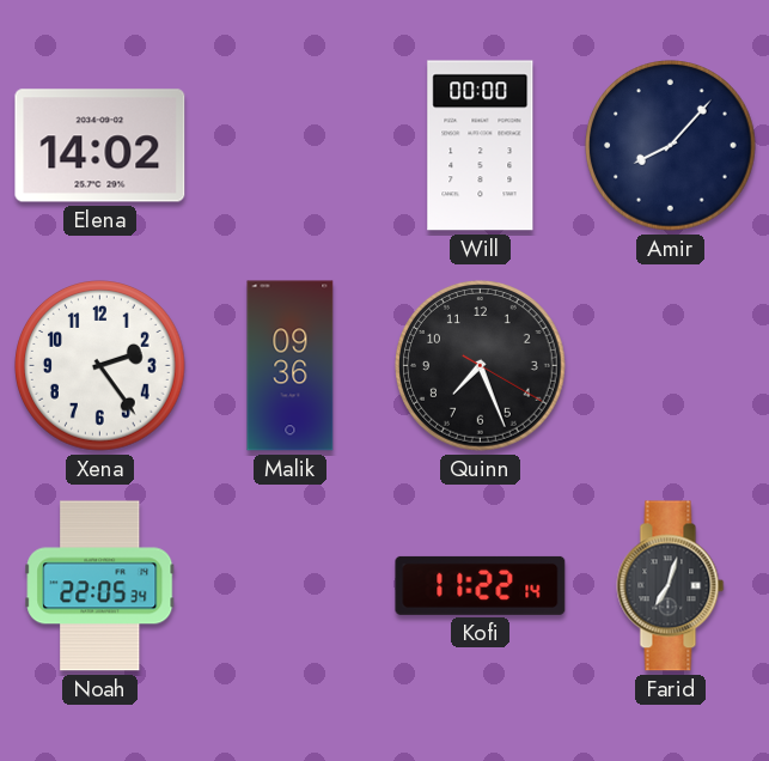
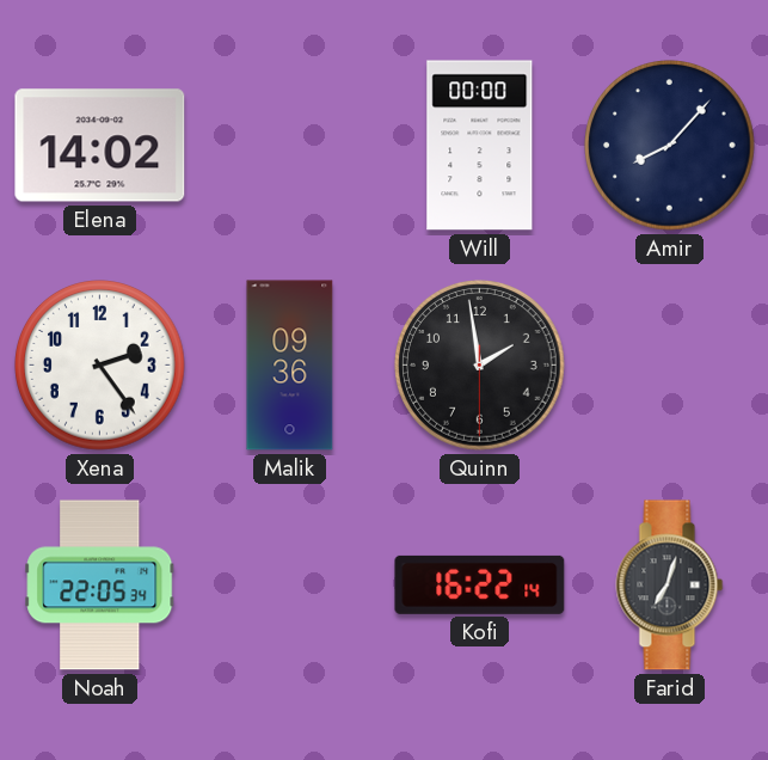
Quinn: 7:26 -> 1:58 (480, 366)
Kofi: 11:22 -> 16:22 (480, 584)
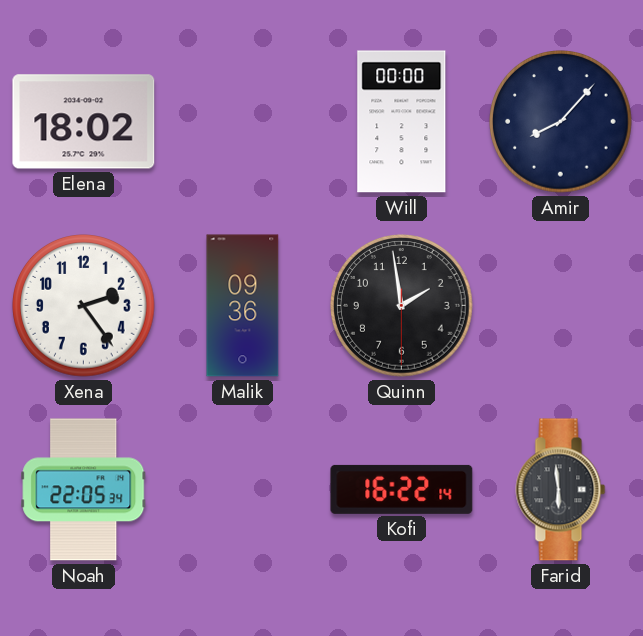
Elena: 14:02 -> 18:02 (84, 122)
Farid: 7:03 -> 5:59 (561, 490)
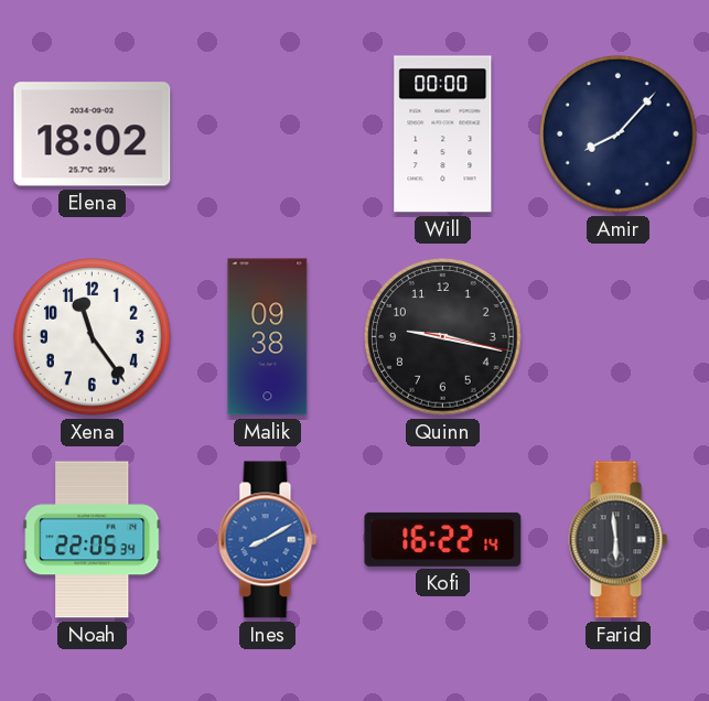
Xena: 2:24 -> 11:24 (93, 337)
Malik: 09:36 -> 09:38 (268, 337)
Quinn: 1:58 -> 9:17 (443, 337)
Ines: none -> 8:10 (268, 540)
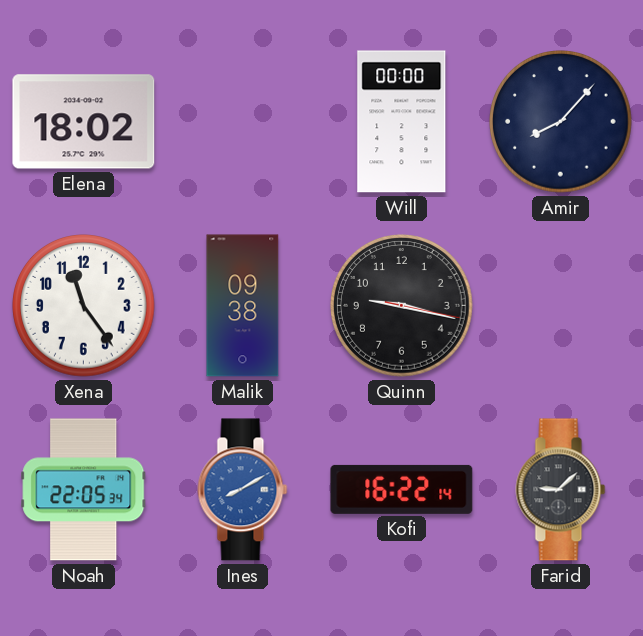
Farid: 5:59 -> 9:08 (561, 490)
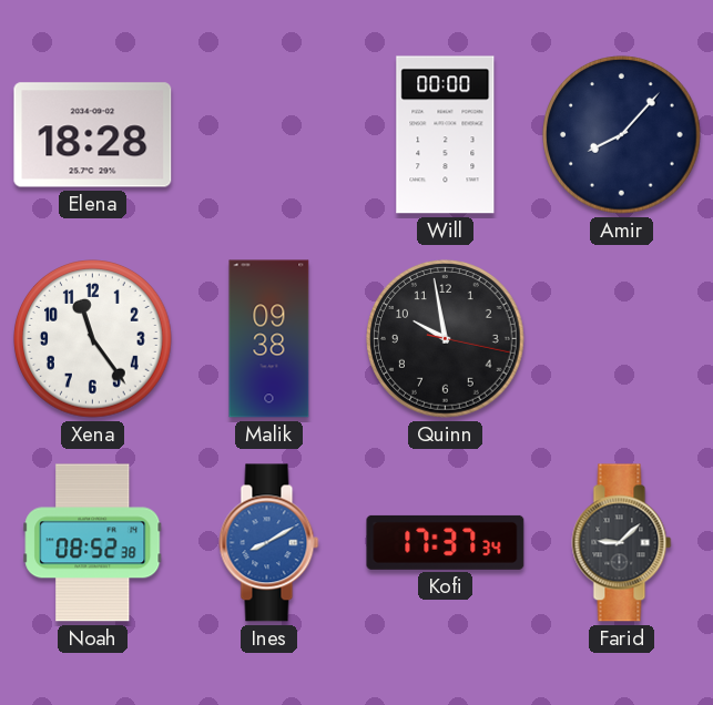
Elena: 18:02 -> 18:28 (93, 135)
Quinn: 9:17 -> 9:58 (446, 339)
Noah: 22:05 -> 08:52 (93, 543)
Kofi: 16:22 -> 17:37 (446, 542)
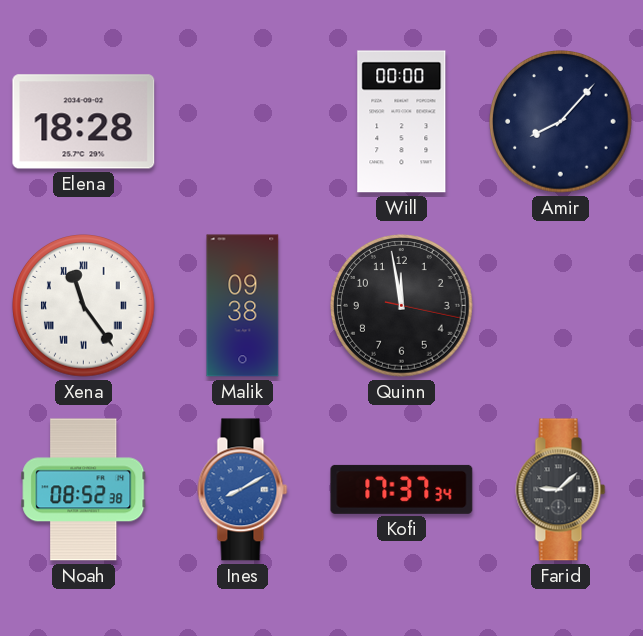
Xena numerals: Arabic -> Roman (84, 306)
Quinn: 9:58 -> 11:58 (402, 306)
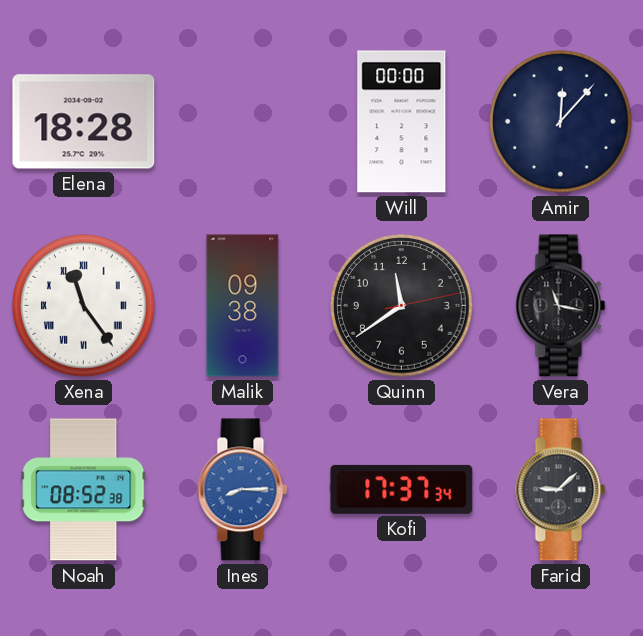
Amir: 8:07 -> 12:07 (561, 122)
Quinn: 11:58 -> 11:39 (402, 306)
Vera: none -> 11:17 (561, 306)
Ines: 8:10 -> 8:15 (243, 490)
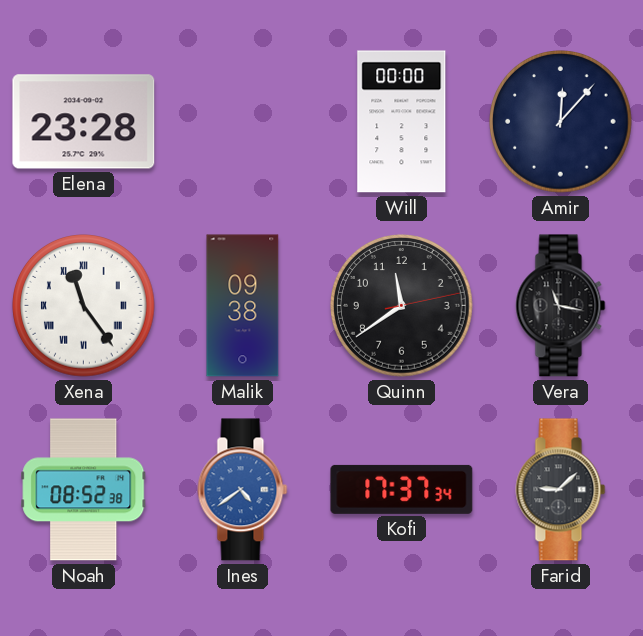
Elena: 18:28 -> 23:28 (84, 122)
Ines: 8:15 -> 4:39 (243, 490)
